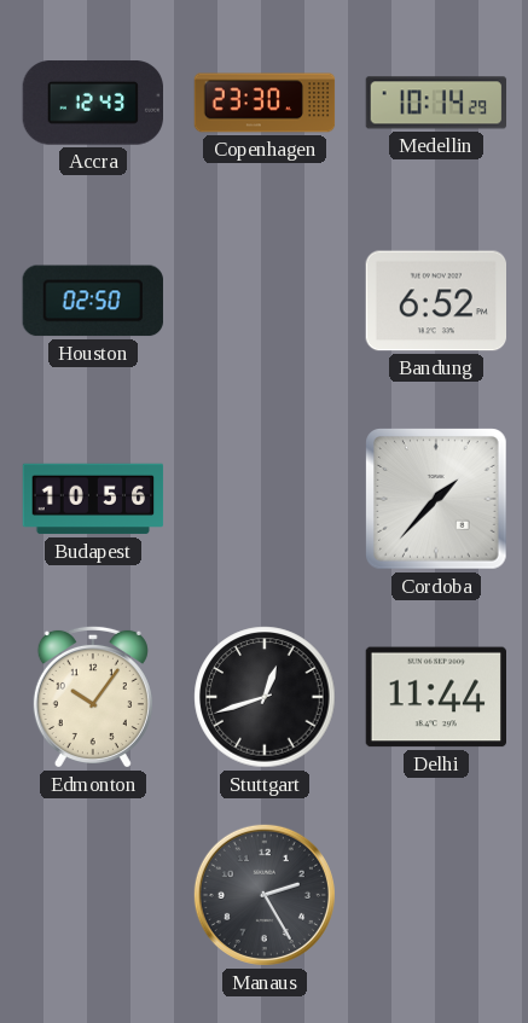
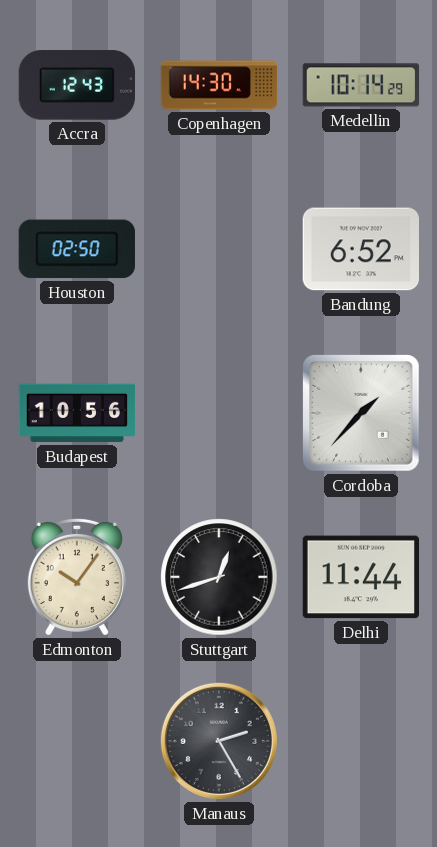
Copenhagen: 23:30 -> 14:30 (219, 85)
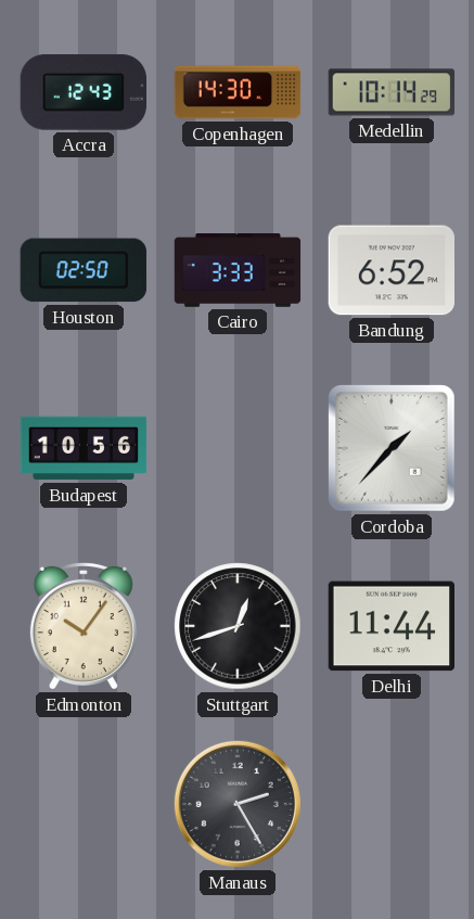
Cairo: none -> 3:33 (238, 270)
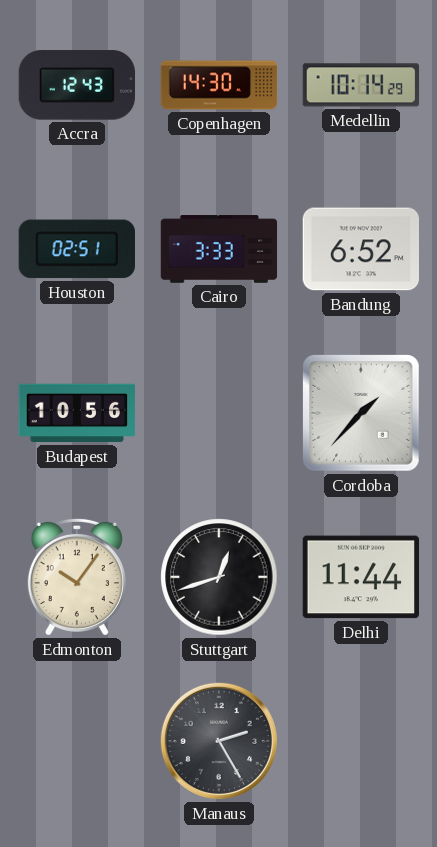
Houston: 02:50 -> 02:51 (77, 249)
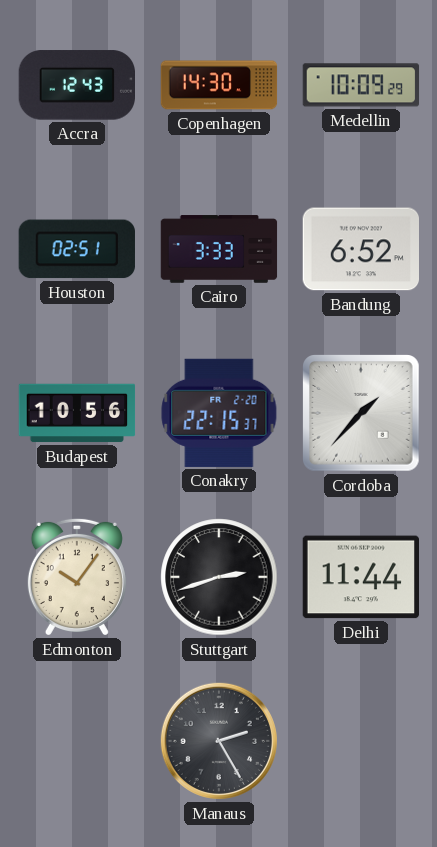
Medellin: 10:14 -> 10:09 (361, 85)
Conakry: none -> 22:15 (219, 413)
Stuttgart: 12:42 -> 2:42 (219, 577)
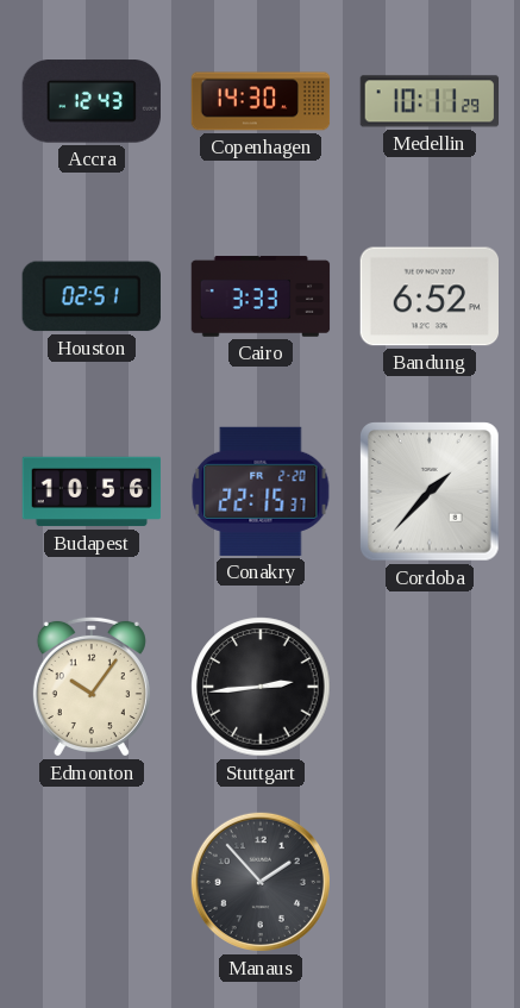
Medellin: 10:09 -> 10:11 (430, 101)
Stuttgart: 2:42 -> 2:44 (261, 687)
Delhi: 11:44 -> none (360, 577)
Manaus: 2:25 -> 1:53 (261, 882)
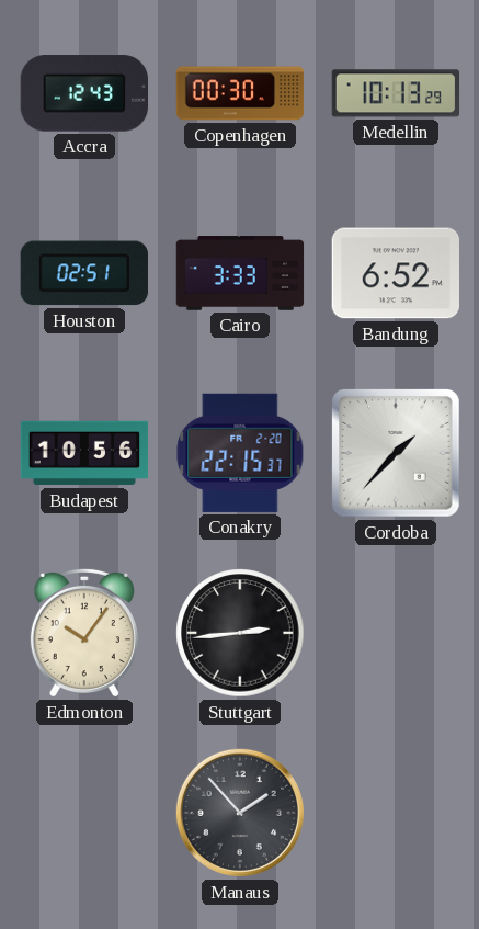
Copenhagen: 14:30 -> 00:30 (240, 93)
Medellin: 10:11 -> 10:13 (396, 93)
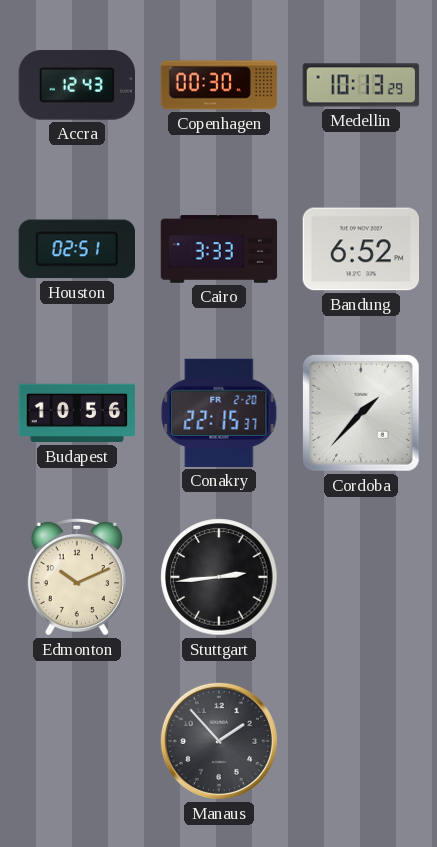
Edmonton: 10:06 -> 10:11 (77, 577)
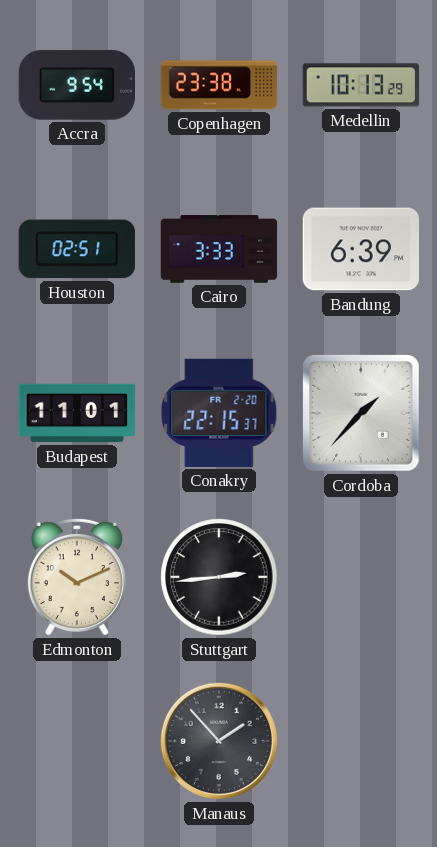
Accra: 12:43 -> 9:54 (76, 85)
Copenhagen: 00:30 -> 23:38 (219, 85)
Bandung: 6:52 -> 6:39 (360, 249)
Budapest: 10:56 -> 11:01 (77, 413)
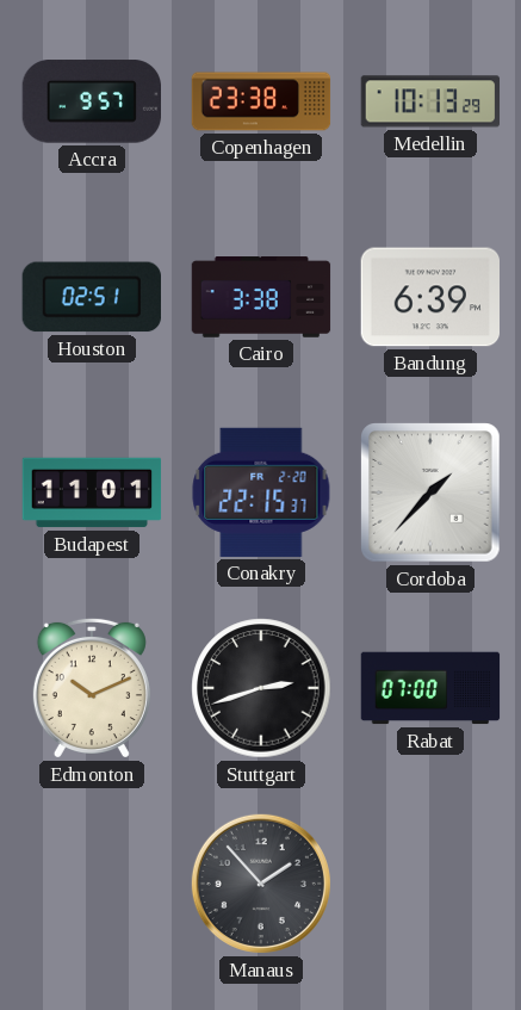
Accra: 9:54 -> 9:57 (91, 101)
Cairo: 3:33 -> 3:38 (261, 297)
Stuttgart: 2:44 -> 2:42 (261, 688)
Rabat: none -> 07:00 (430, 688)
